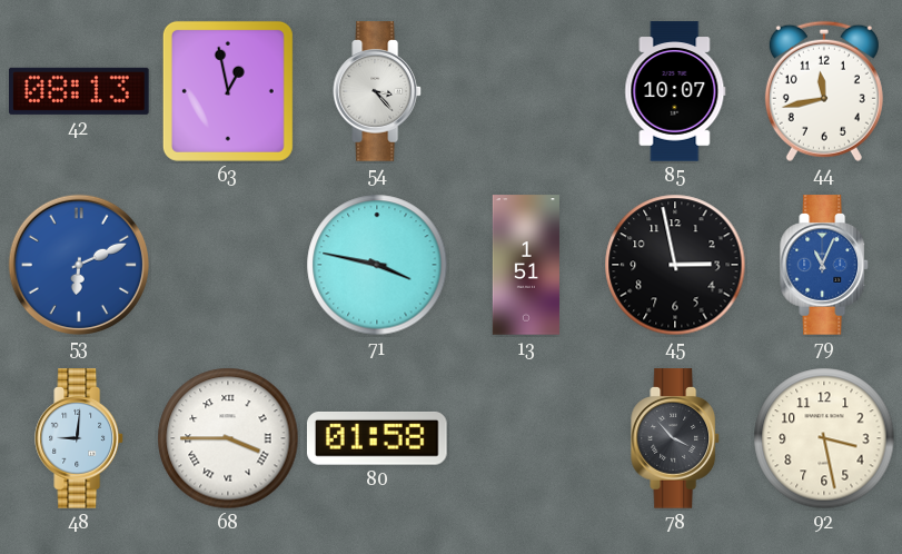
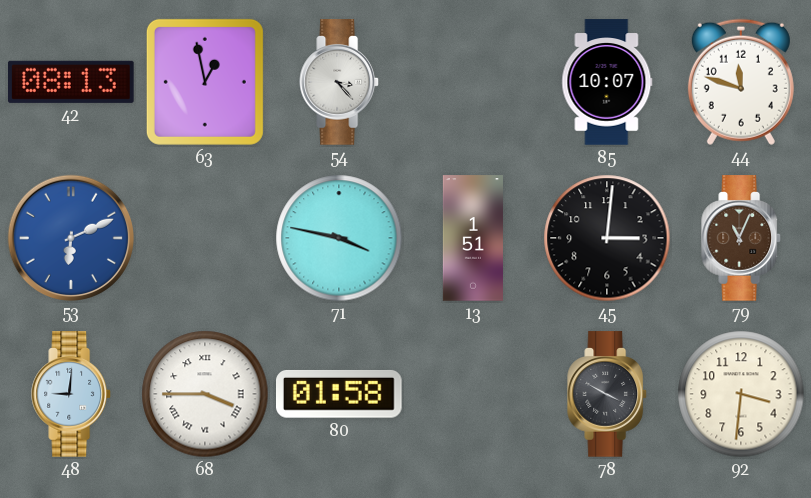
44: 11:43 -> 11:48 (741, 82)
45: 2:58 -> 3:01 (607, 238)
79 dial: blue -> brown (742, 238)
78: 3:53 -> 3:50 (608, 394)
92: 3:28 -> 3:31 (741, 394)
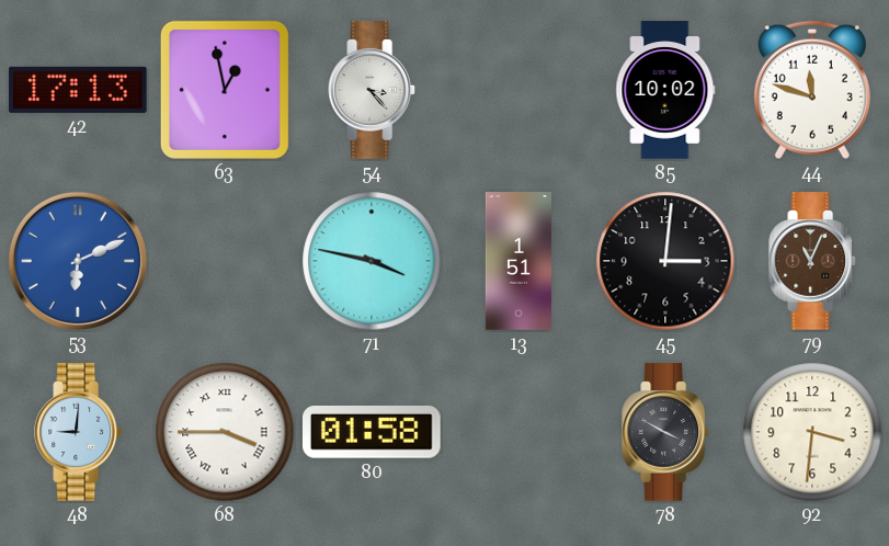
42: 08:13 -> 17:13 (79, 90)
85: 10:07 -> 10:02 (665, 90)
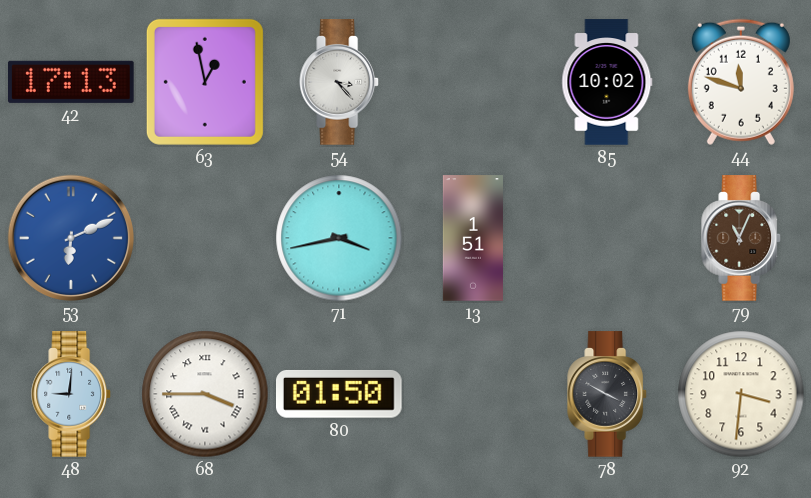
71: 3:47 -> 3:43 (339, 238)
45: 3:01 -> none (665, 261)
80: 01:58 -> 01:50 (340, 394)
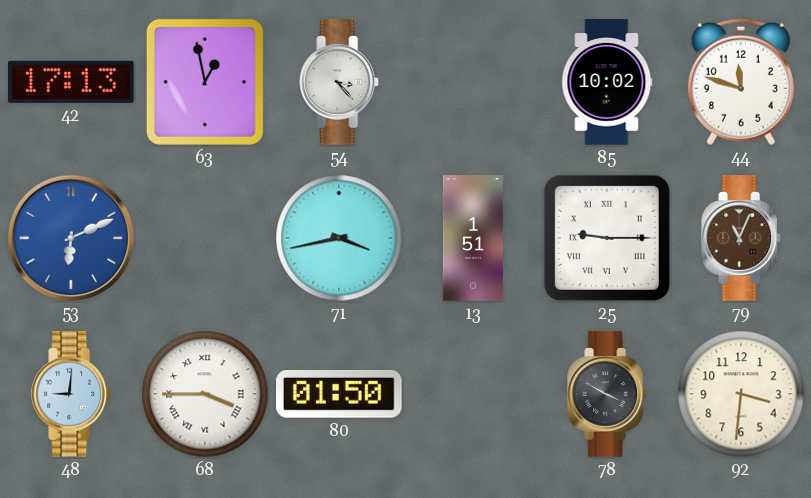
25: none -> 9:15 (607, 238)
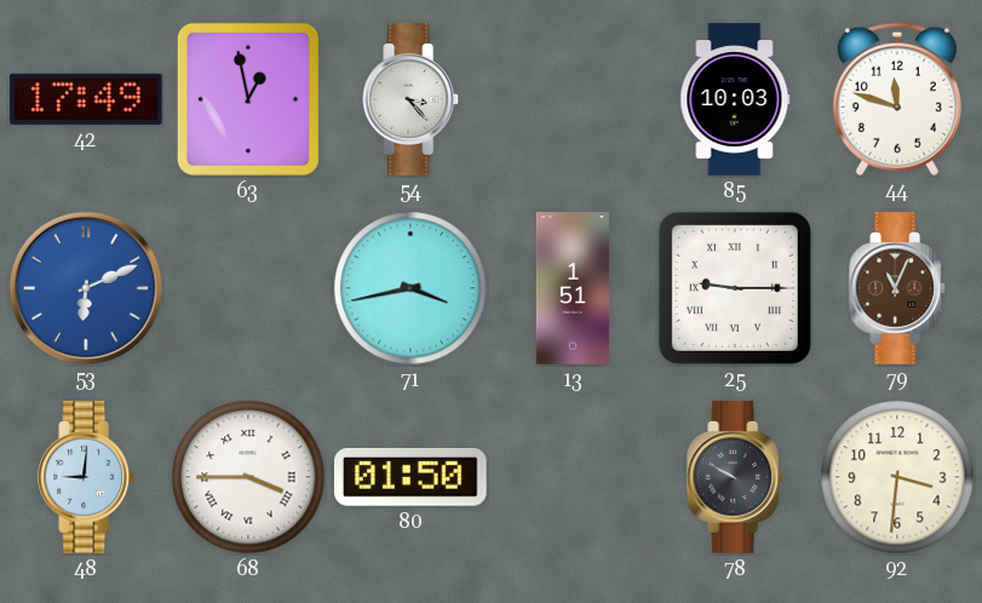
42: 17:13 -> 17:49 (87, 99)
85: 10:02 -> 10:03 (735, 99)
78: 3:50 -> 9:50 (736, 477)
